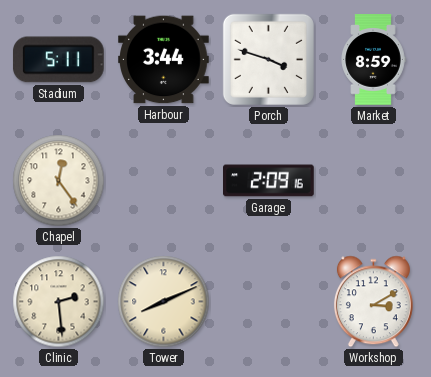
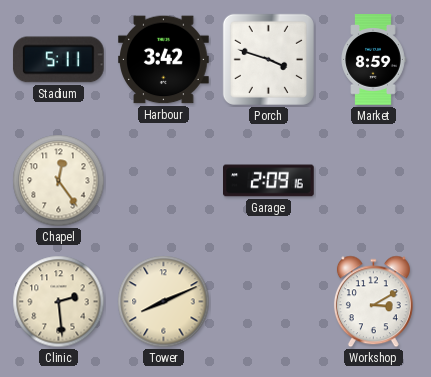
Harbour: 3:44 -> 3:42 (164, 60)
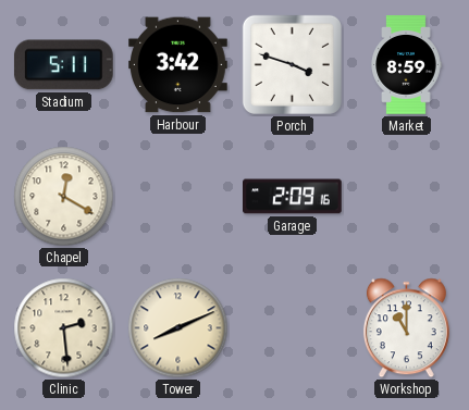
Chapel: 12:24 -> 12:20 (64, 197)
Workshop: 3:10 -> 11:00 (406, 328)
